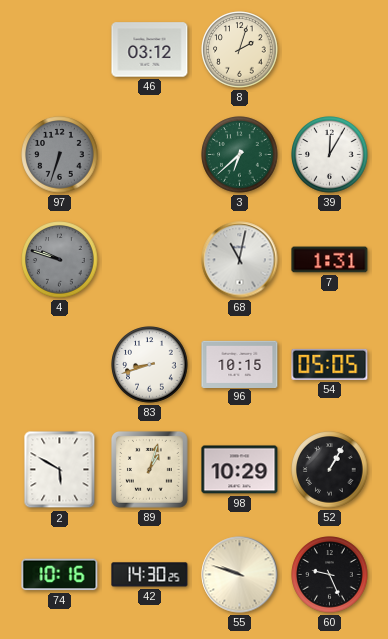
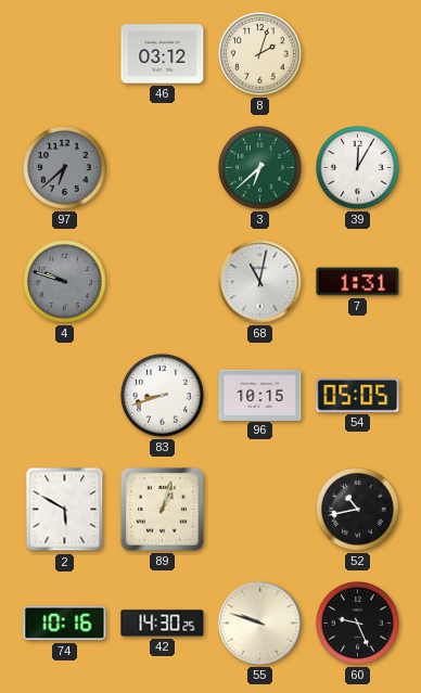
97: 6:33 -> 6:38 (65, 168)
98: 10:29 -> none (240, 470)
52: 1:05 -> 10:43 (358, 510)
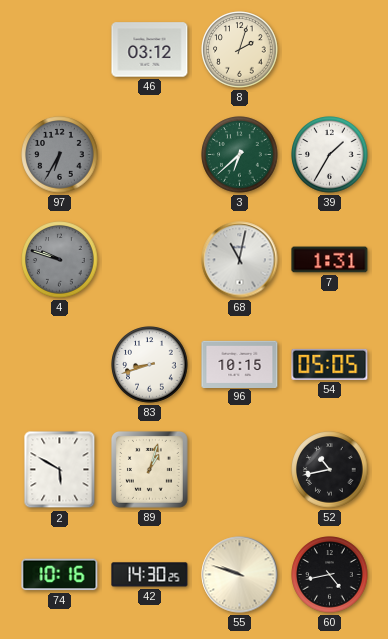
97: 6:38 -> 6:35 (60, 155)
39: 12:05 -> 1:35 (330, 155)
60: 9:26 -> 4:43 (330, 575)
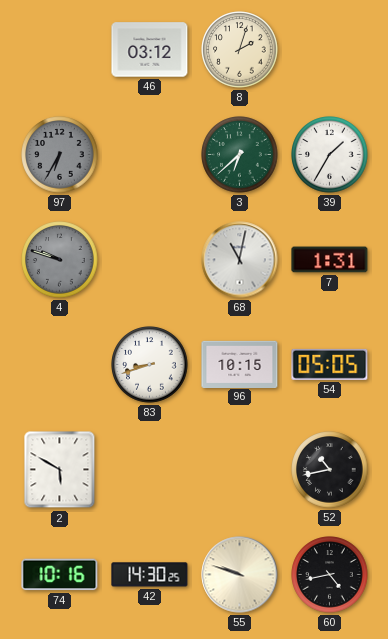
89: 1:03 -> none (149, 469)
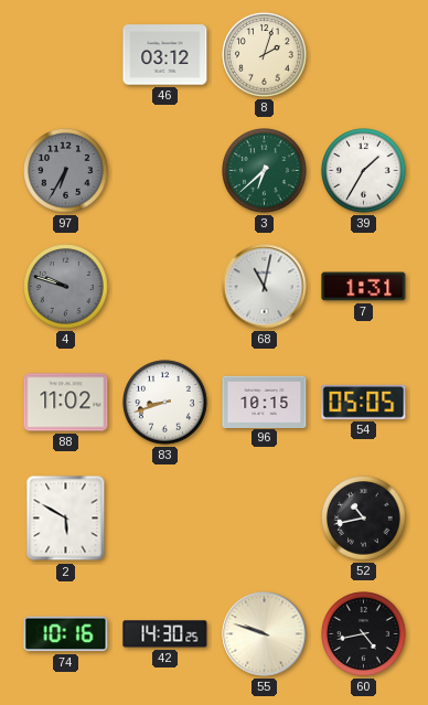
88: none -> 11:02 (66, 403)
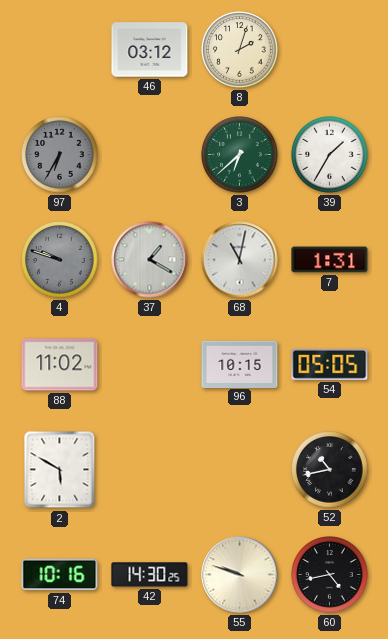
37: none -> 1:20 (150, 260)
83: 8:42 -> none (165, 403)
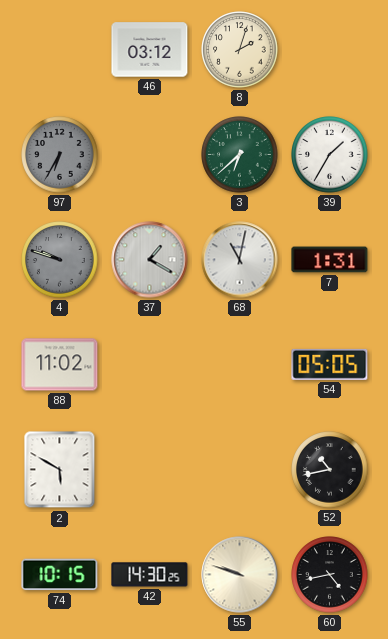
96: 10:15 -> none (240, 364)
74: 10:16 -> 10:15 (60, 575)
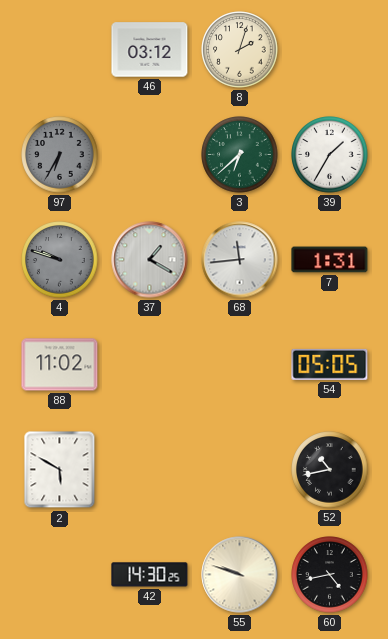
68: 11:02 -> 11:44 (240, 260)
74: 10:15 -> none (60, 575)
